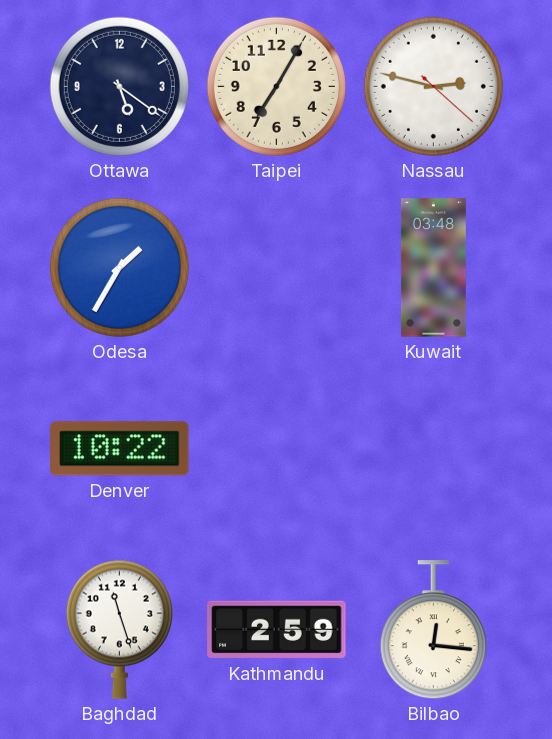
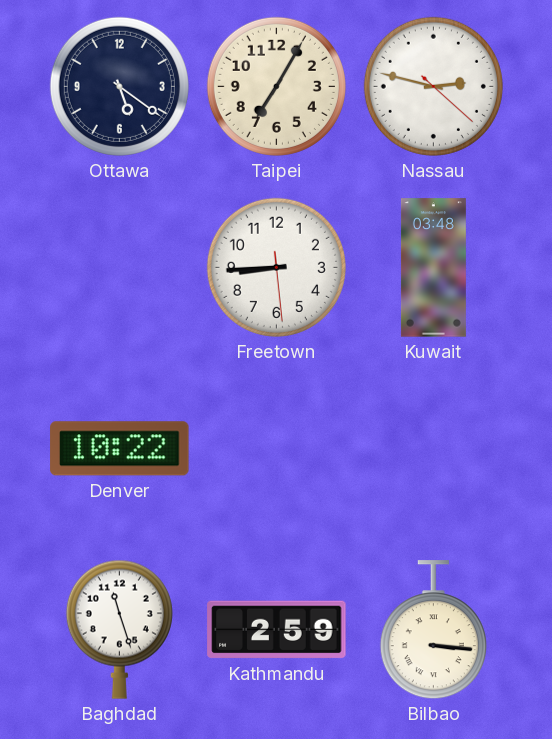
Odesa: 1:35 -> none (119, 267)
Freetown: none -> 8:44 (276, 267)
Bilbao: 12:16 -> 3:16 (433, 630)
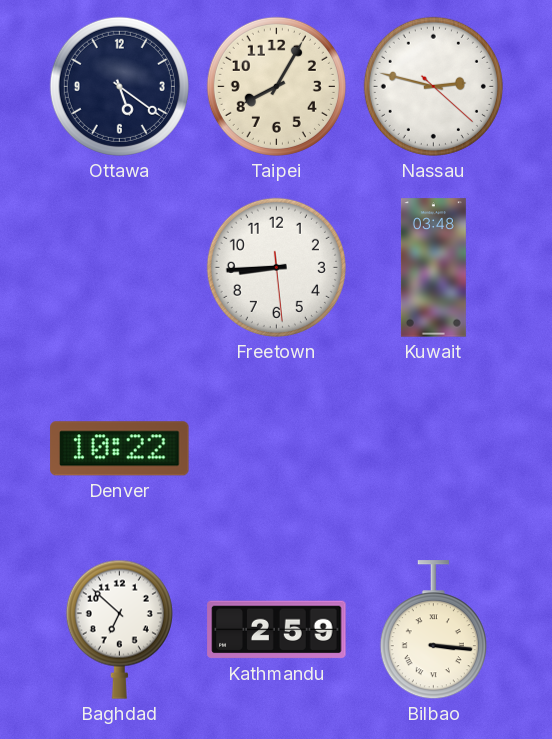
Taipei: 7:05 -> 8:05 (276, 86)
Baghdad: 11:27 -> 6:52 (119, 629)
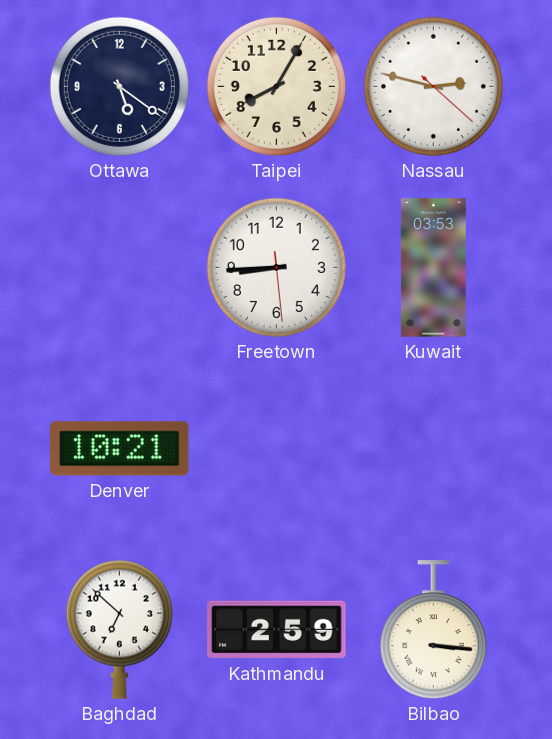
Kuwait: 03:48 -> 03:53 (433, 268)
Denver: 10:22 -> 10:21 (120, 449)
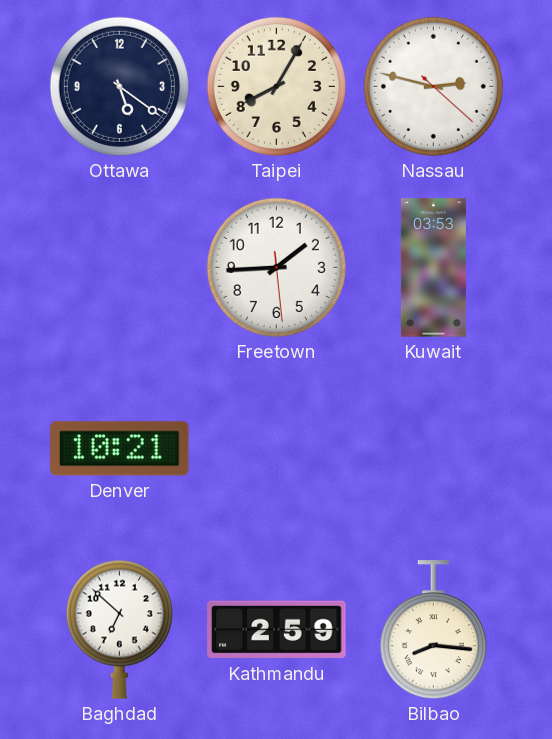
Freetown: 8:44 -> 1:44 (276, 267)
Bilbao: 3:16 -> 8:16 (433, 630)
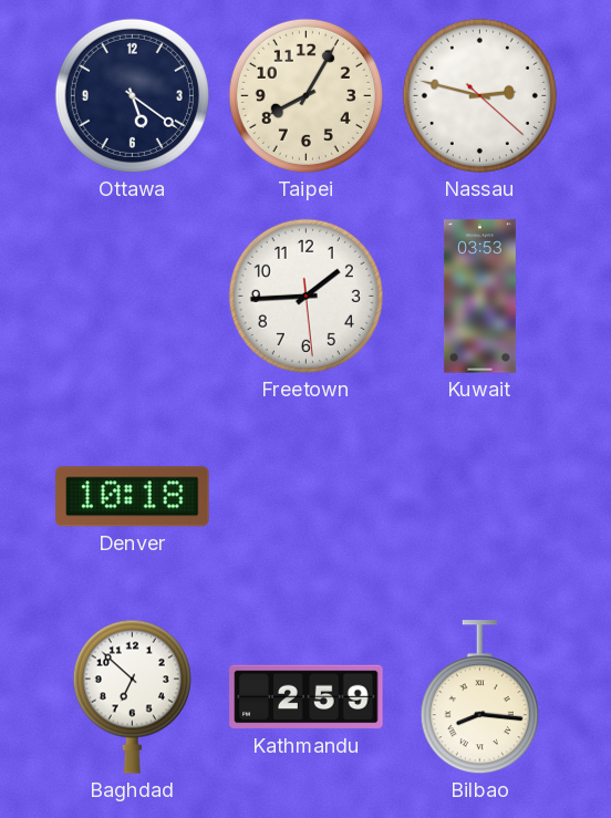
Denver: 10:21 -> 10:18 (133, 497)
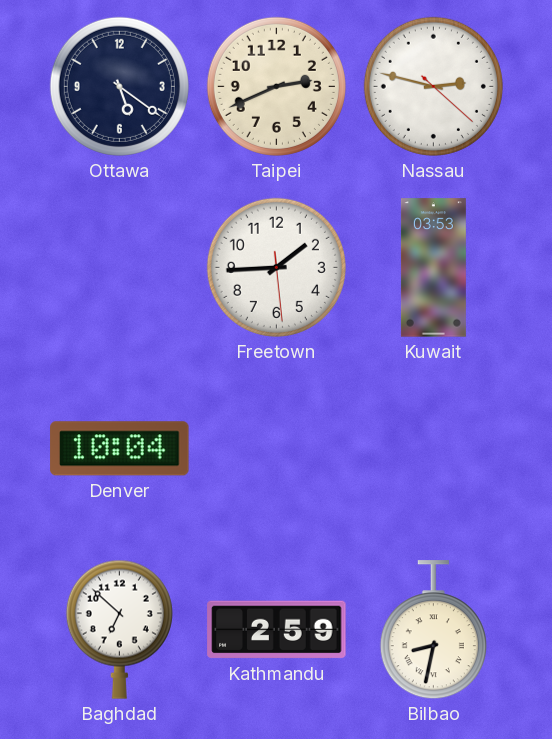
Taipei: 8:05 -> 2:41 (276, 86)
Denver: 10:18 -> 10:04 (120, 449)
Bilbao: 8:16 -> 8:32 (433, 630)
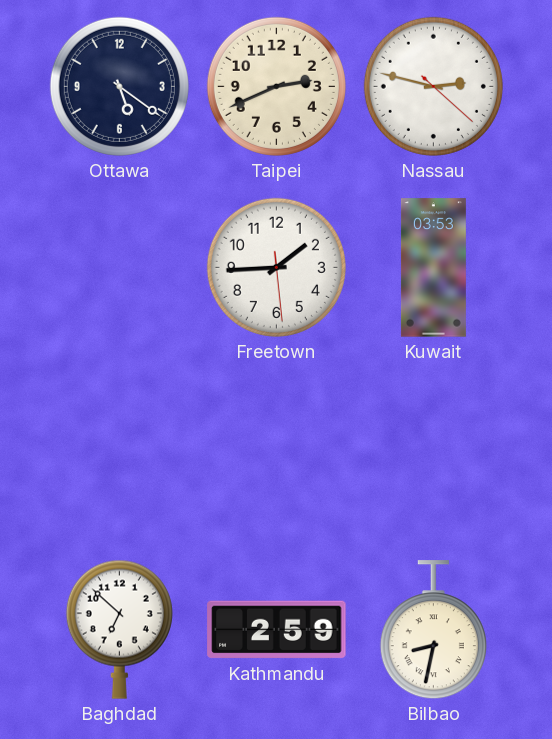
Denver: 10:04 -> none (120, 449)
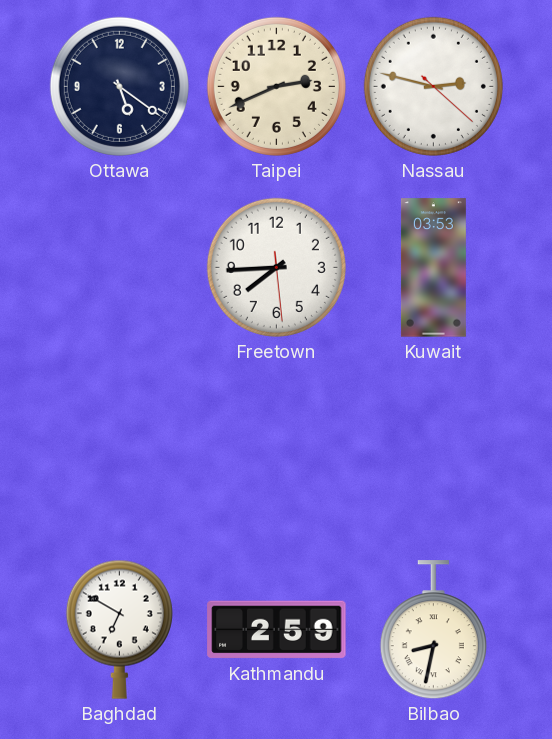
Freetown: 1:44 -> 7:44 (276, 267)
Baghdad: 6:52 -> 6:50 (119, 629)
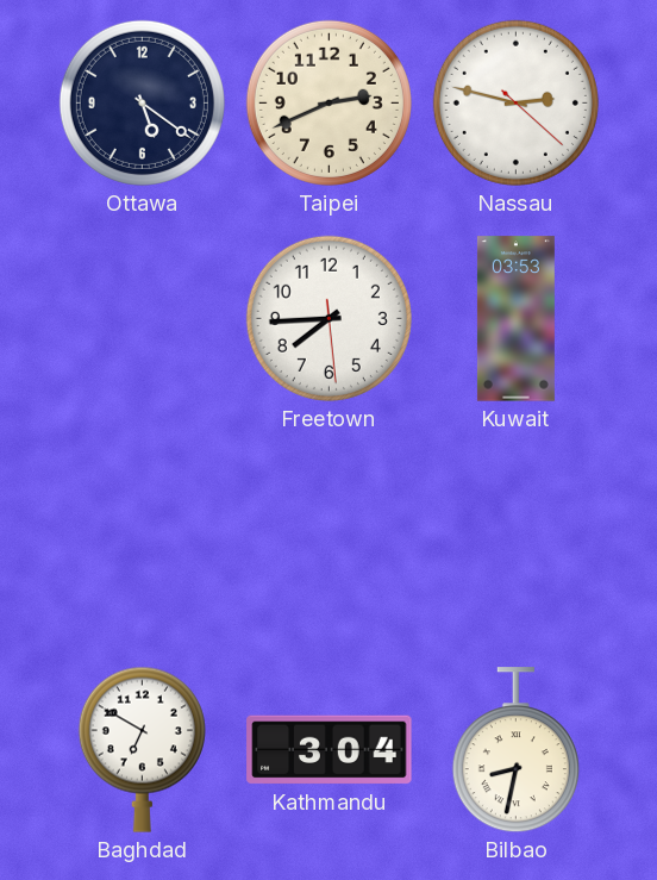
Kathmandu: 2:59 -> 3:04 (330, 750)
